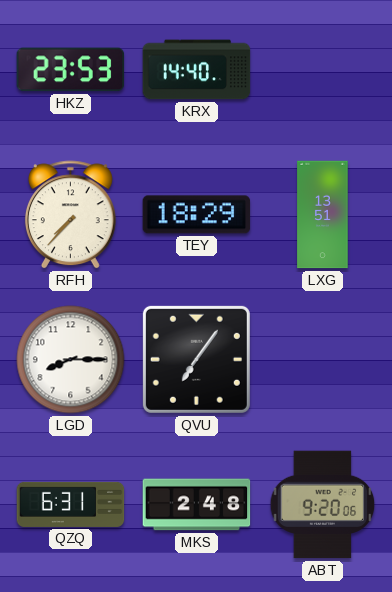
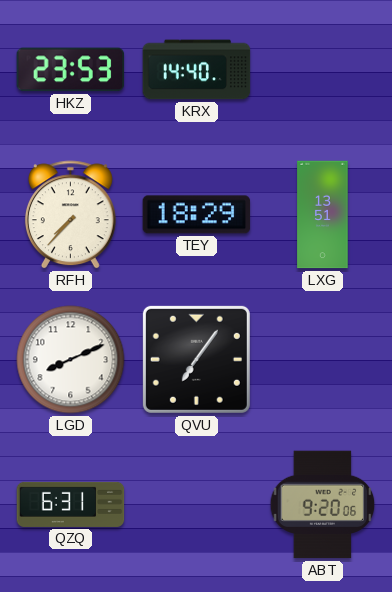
LGD: 8:15 -> 8:11 (71, 360)
MKS: 2:48 -> none (197, 505)
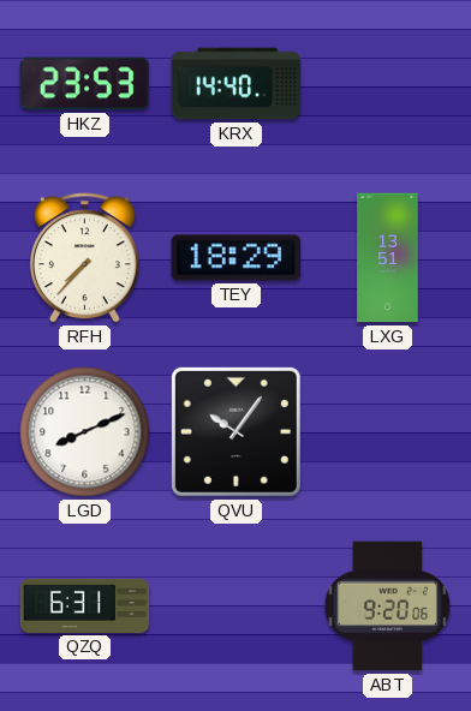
QVU: 7:06 -> 10:06 (235, 431)
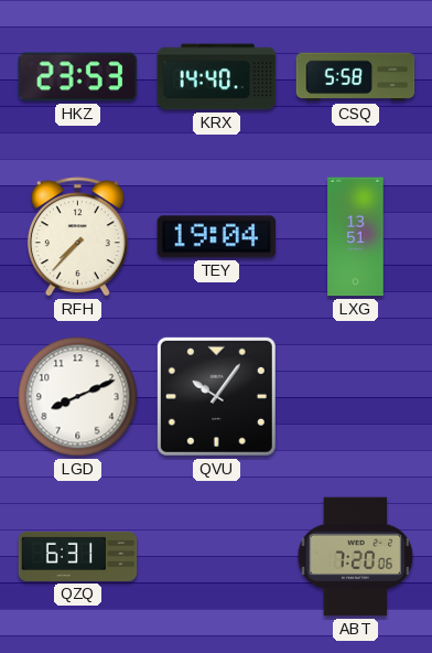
CSQ: none -> 5:58 (356, 77)
TEY: 18:29 -> 19:04 (217, 237)
ABT: 9:20 -> 7:20 (356, 557)
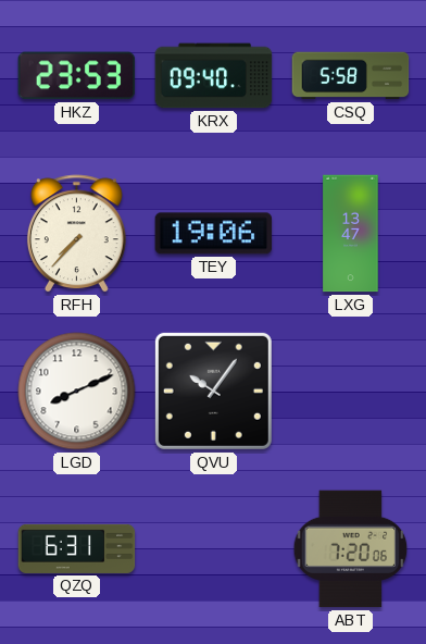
KRX: 14:40 -> 09:40 (214, 76)
TEY: 19:04 -> 19:06 (214, 234)
LXG: 13:51 -> 13:47 (351, 234)
